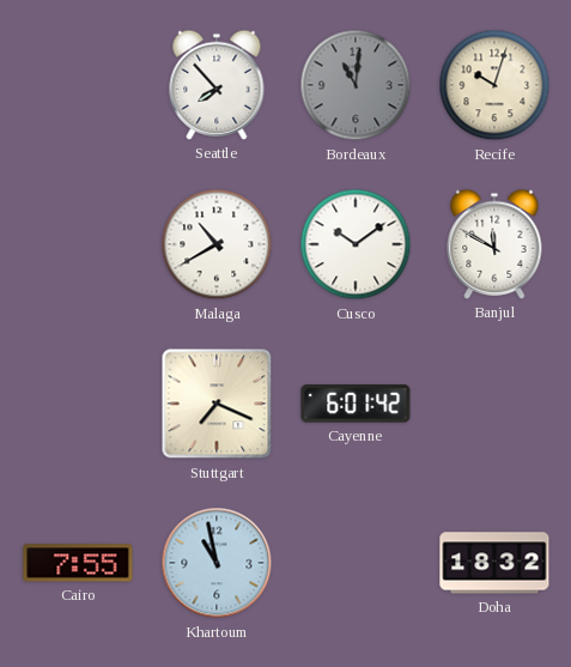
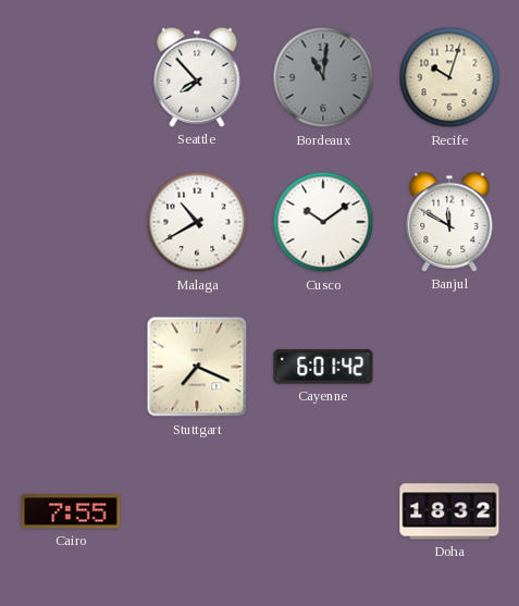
Khartoum: 10:58 -> none (217, 563)
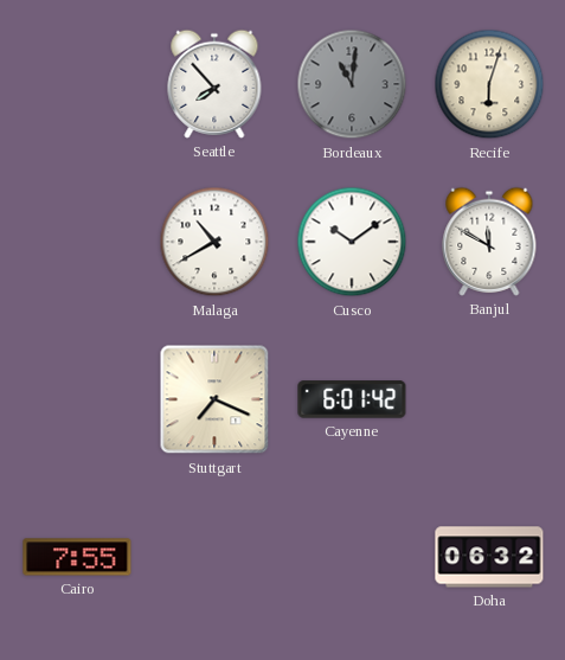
Recife: 10:03 -> 6:03 (489, 84)
Doha: 18:32 -> 06:32 (489, 557)
